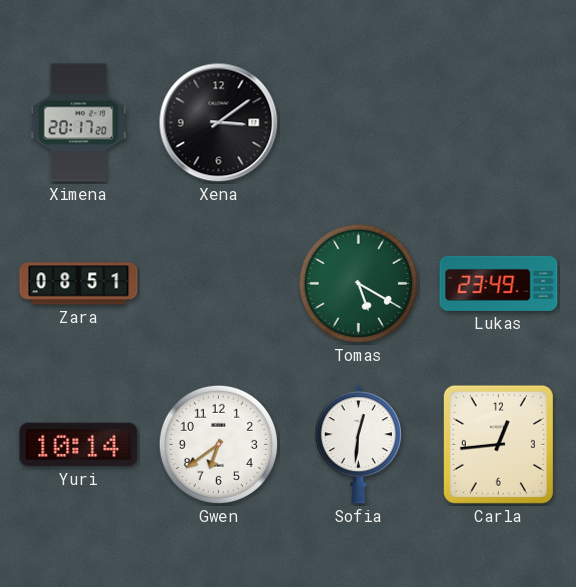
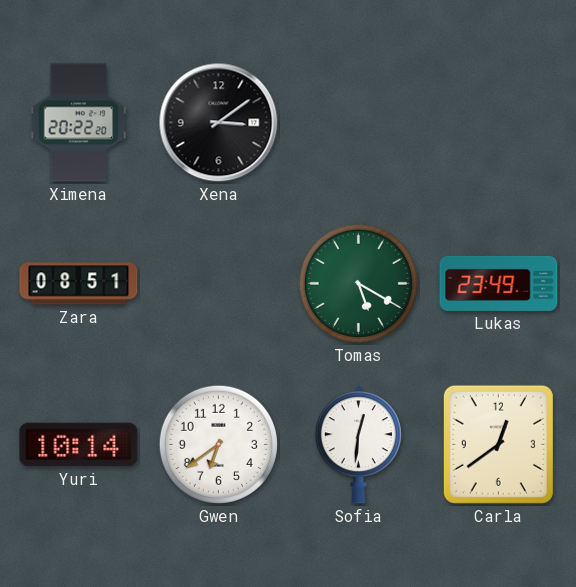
Ximena: 20:17 -> 20:22 (79, 123)
Carla: 12:44 -> 12:39 (498, 444)
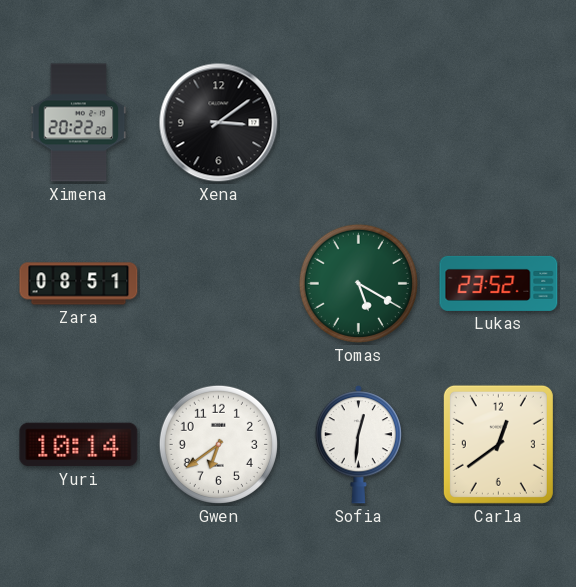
Lukas: 23:49 -> 23:52 (499, 283)
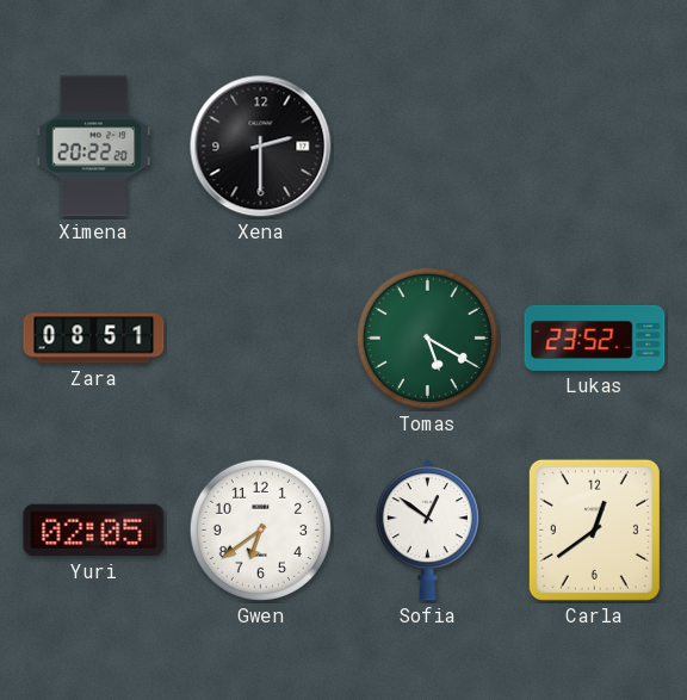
Xena: 3:09 -> 2:30 (261, 147)
Yuri: 10:14 -> 02:05 (94, 531)
Sofia: 12:31 -> 12:51 (427, 531)
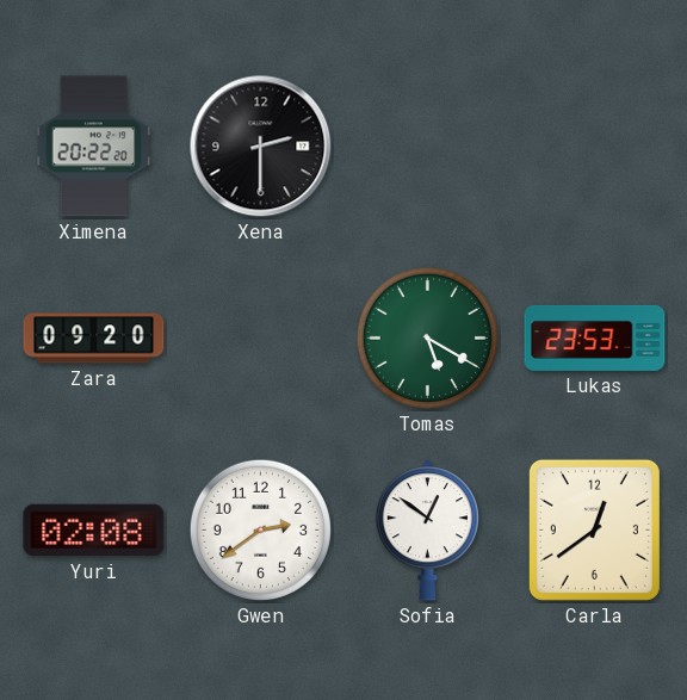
Zara: 08:51 -> 09:20 (94, 339)
Lukas: 23:52 -> 23:53 (595, 337)
Yuri: 02:05 -> 02:08 (94, 531)
Gwen: 6:39 -> 2:39 (260, 529)
